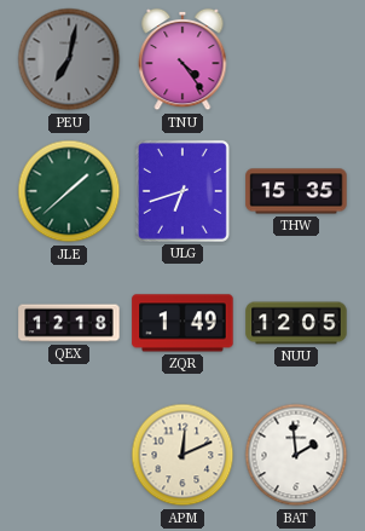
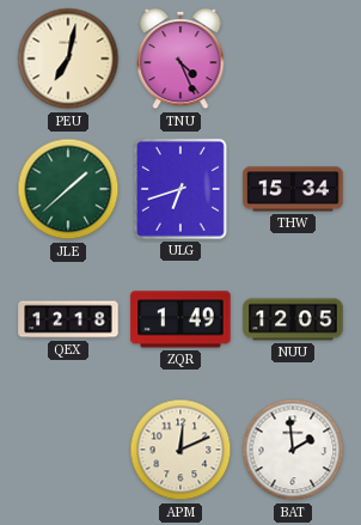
PEU dial: grey -> cream (68, 59)
TNU: 4:24 -> 4:26 (180, 59)
THW: 15:35 -> 15:34 (293, 189)
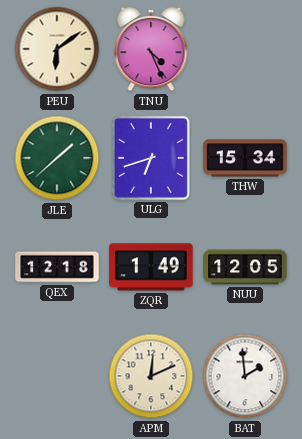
PEU: 7:02 -> 6:09 (57, 49)
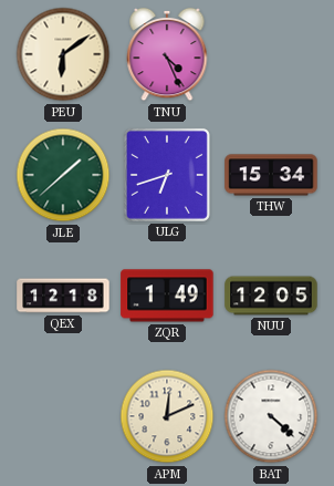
BAT: 1:59 -> 4:22 (271, 416)
